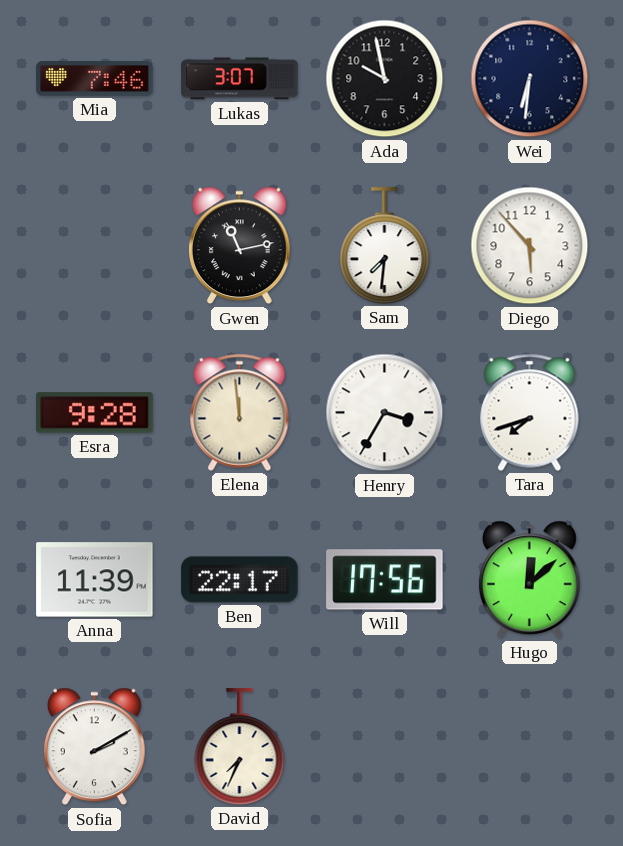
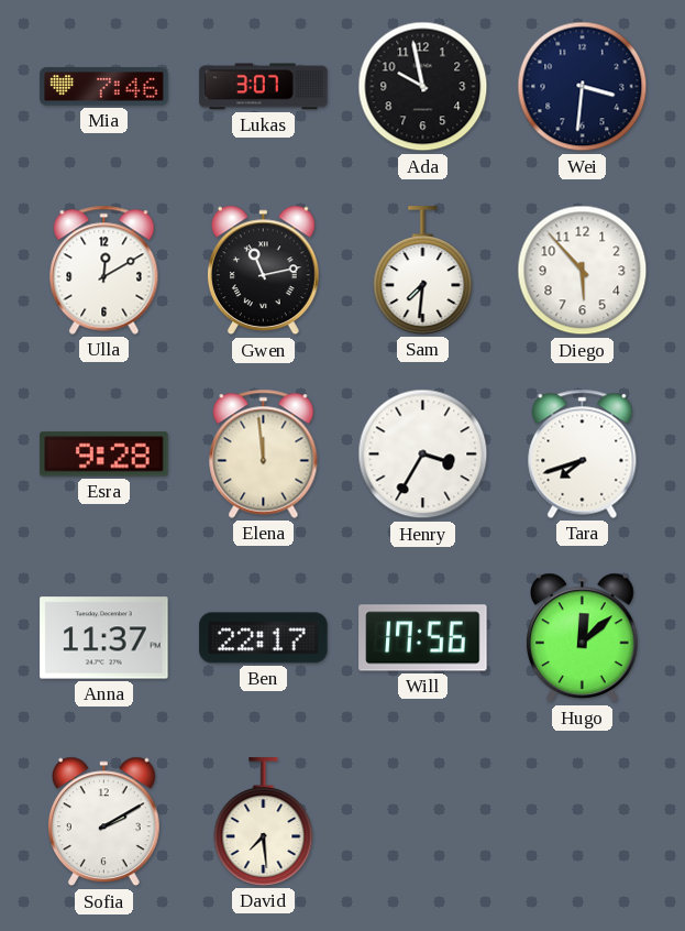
Wei: 6:31 -> 3:31 (583, 87)
Ulla: none -> 12:10 (104, 270)
Anna: 11:39 -> 11:37 (104, 638)
David: 7:34 -> 7:29 (264, 822)
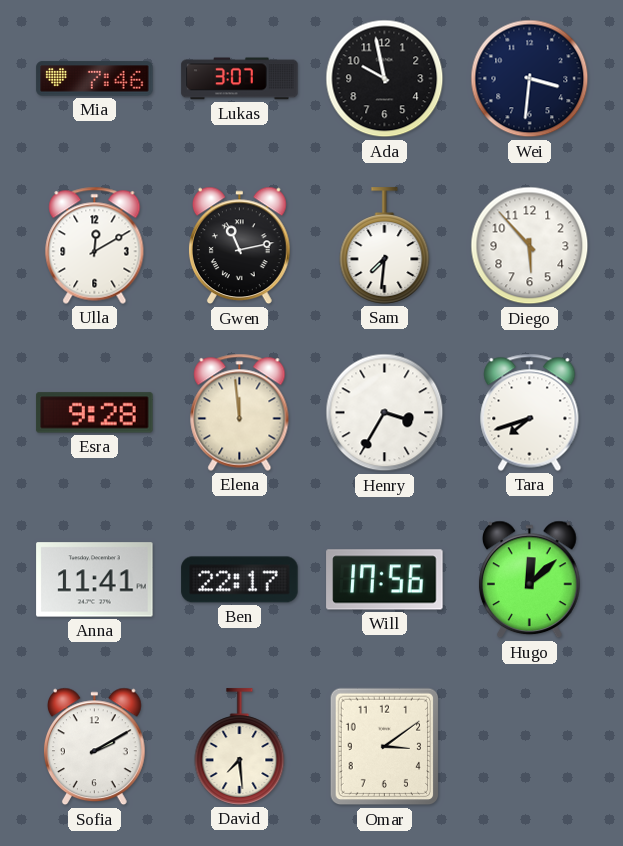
Anna: 11:37 -> 11:41 (95, 580)
Omar: none -> 3:09 (385, 747)
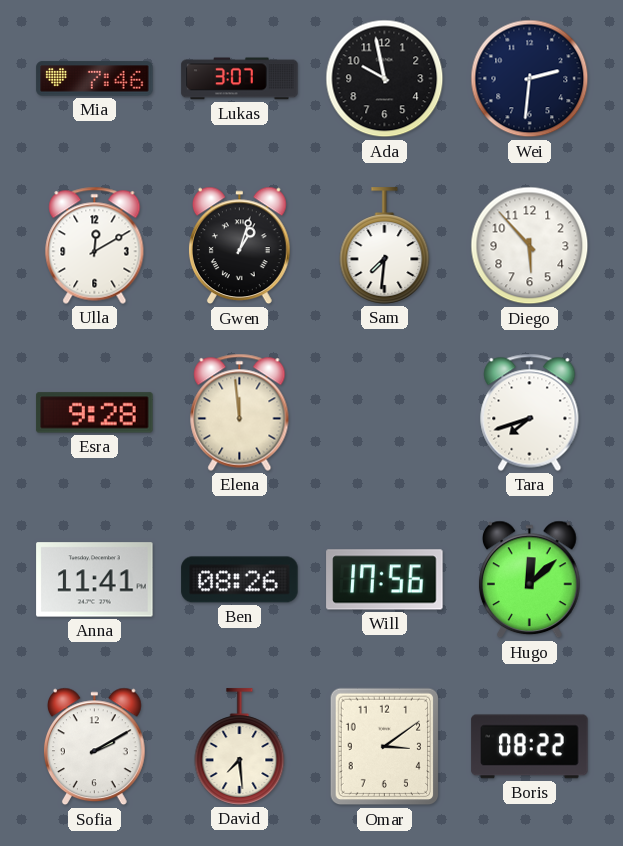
Wei: 3:31 -> 2:31 (530, 79)
Gwen: 11:13 -> 1:03 (239, 246)
Henry: 3:35 -> none (385, 413)
Ben: 22:17 -> 08:26 (240, 580)
Boris: none -> 08:22 (530, 747)
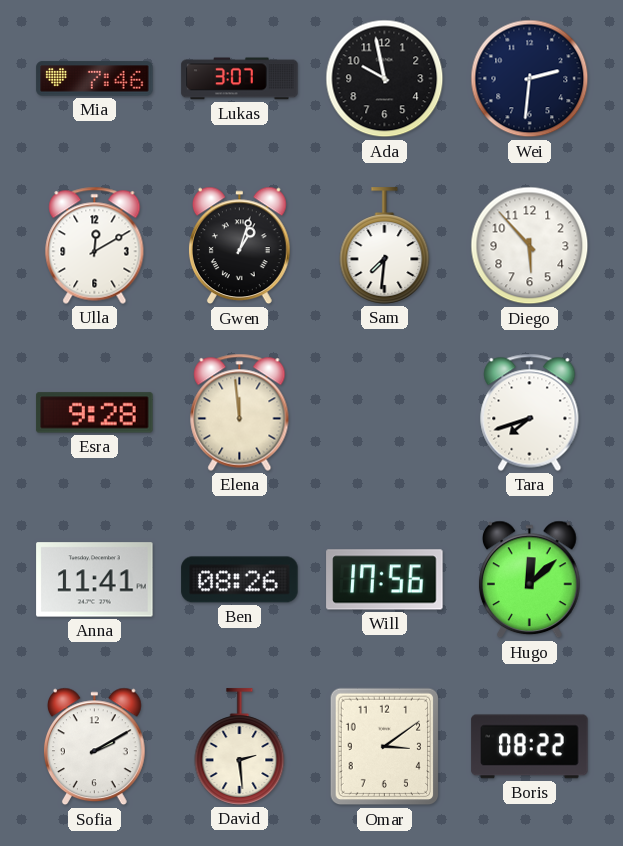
David: 7:29 -> 2:29 (240, 747)
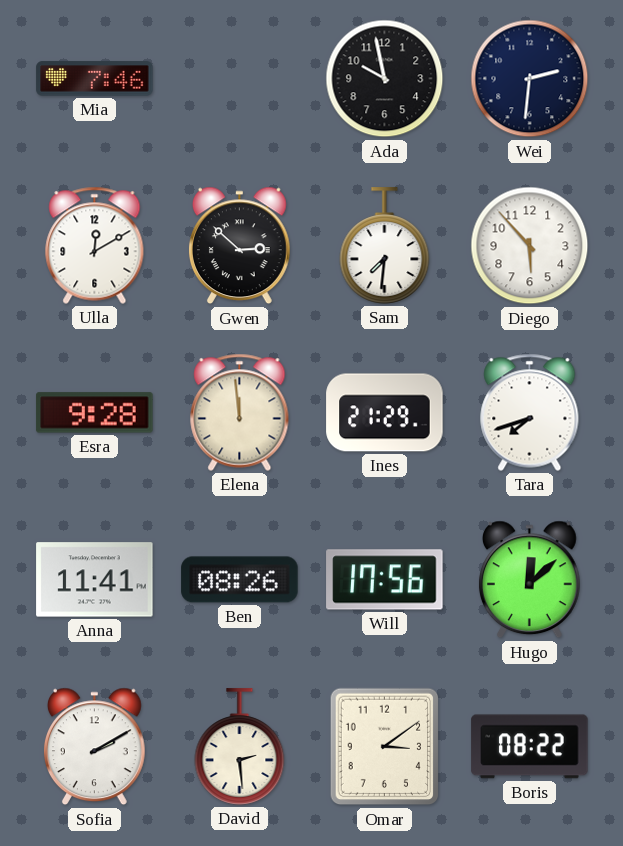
Lukas: 3:07 -> none (240, 79)
Gwen: 1:03 -> 2:52 (239, 246)
Ines: none -> 21:29 (385, 413)
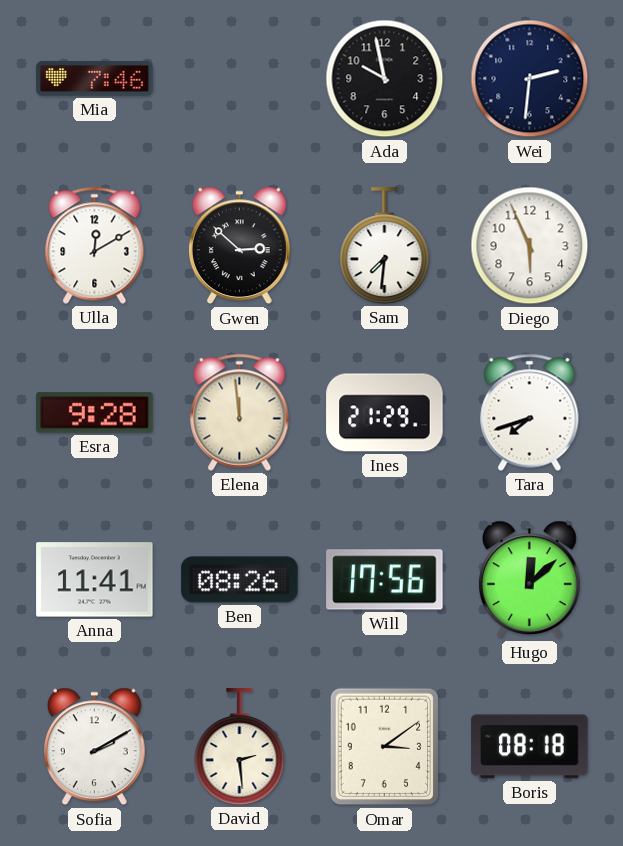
Diego: 5:53 -> 5:56 (530, 246)
Boris: 08:22 -> 08:18 (530, 747)
